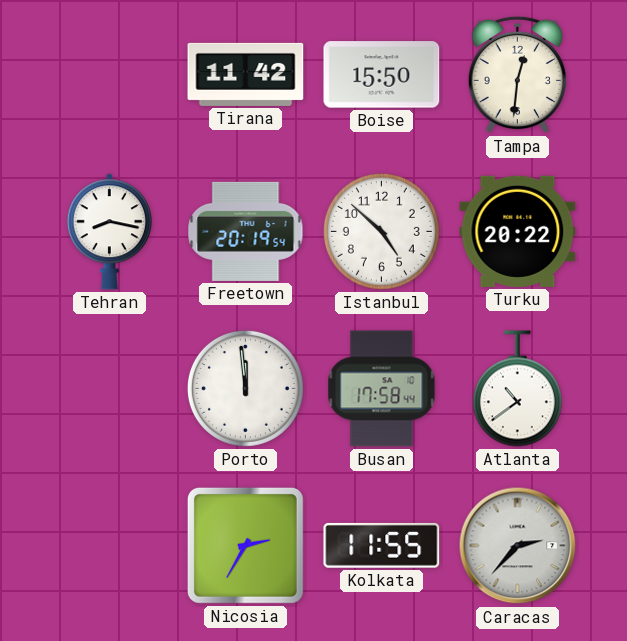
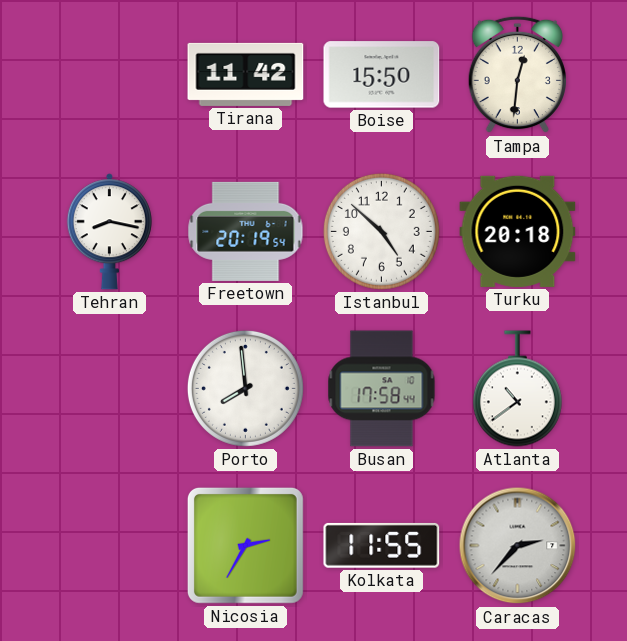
Turku: 20:22 -> 20:18 (518, 231)
Porto: 11:59 -> 7:59 (245, 388)
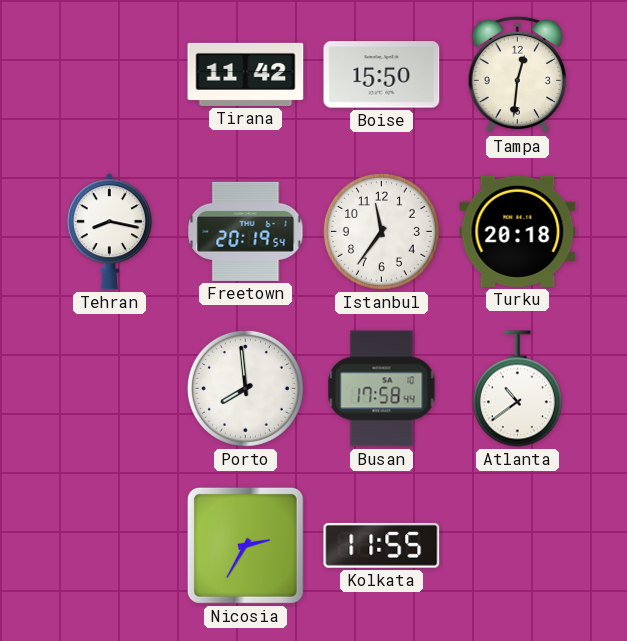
Istanbul: 4:52 -> 11:36 (381, 231)
Caracas: 2:37 -> none (518, 546)
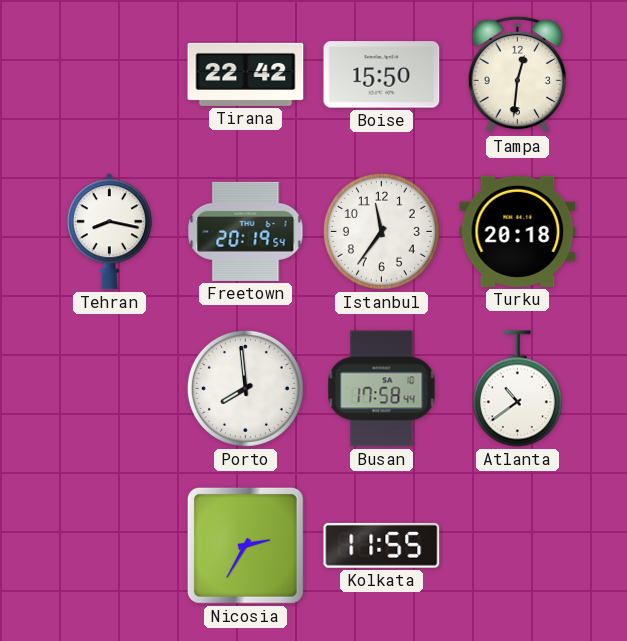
Tirana: 11:42 -> 22:42 (246, 74)
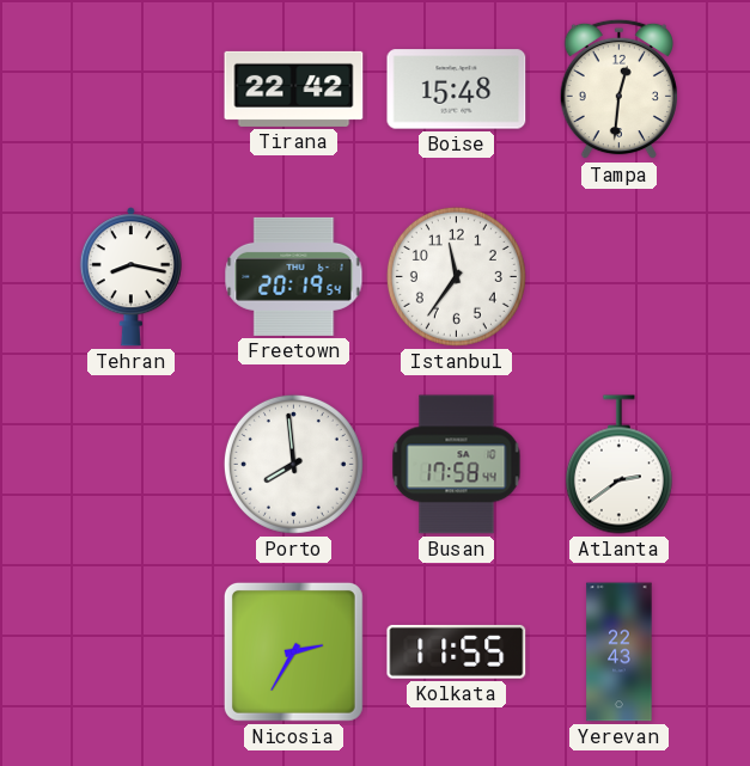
Boise: 15:50 -> 15:48 (457, 90)
Turku: 20:18 -> none (518, 231)
Atlanta: 10:39 -> 2:39 (618, 465)
Yerevan: none -> 22:43 (620, 652)
